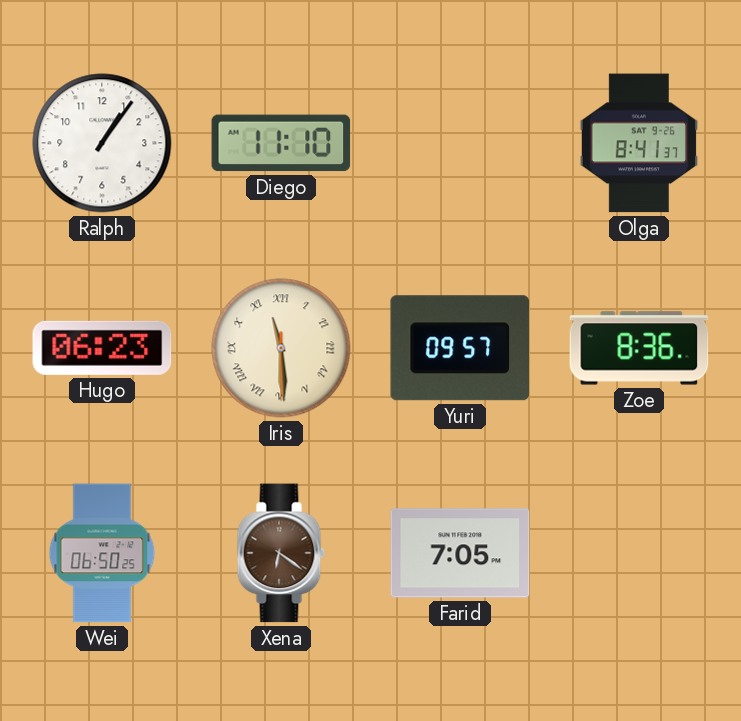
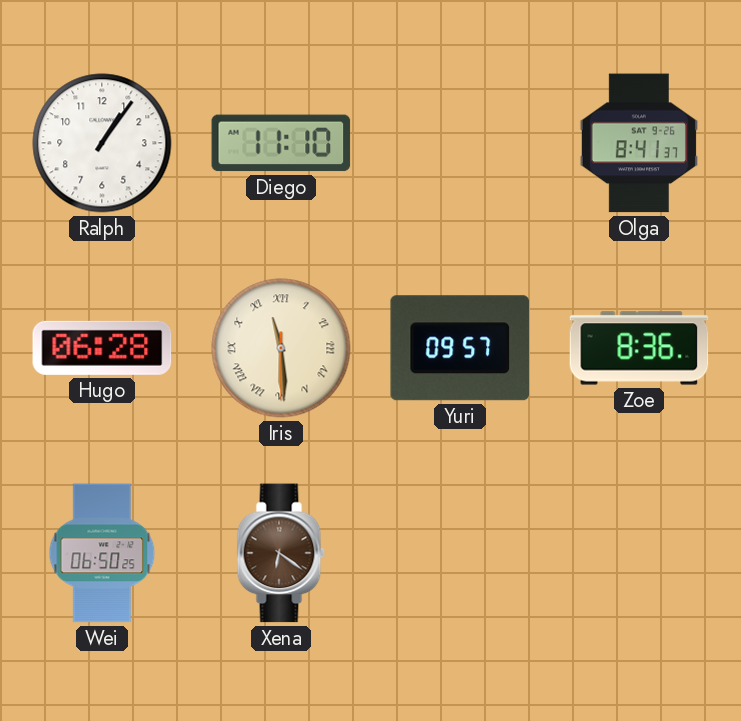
Hugo: 06:23 -> 06:28 (102, 348)
Farid: 7:05 -> none (460, 553)
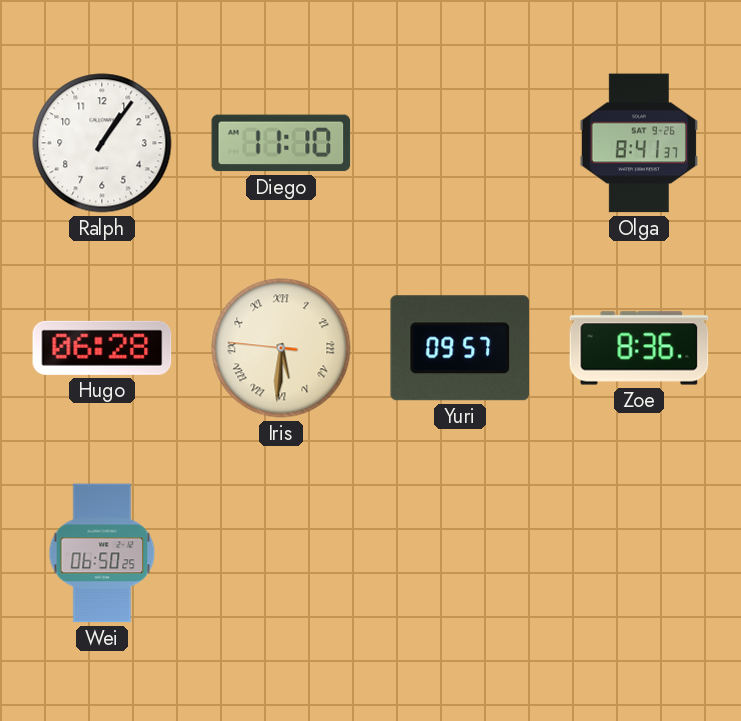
Iris: 11:29 -> 5:30 (281, 348)
Xena: 6:21 -> none (281, 553)
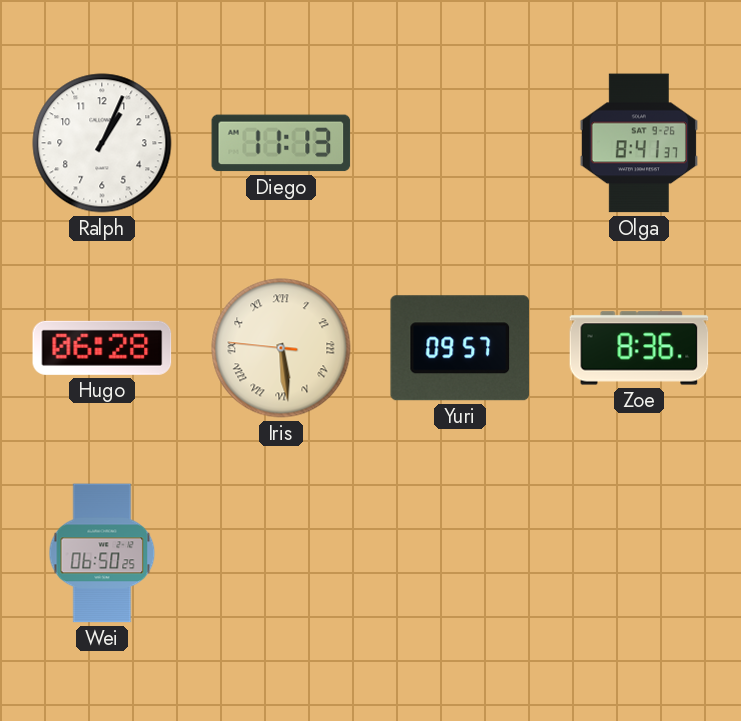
Ralph: 1:06 -> 1:04 (102, 143)
Diego: 11:10 -> 11:13 (281, 143)
Iris: 5:30 -> 5:28 (281, 348)
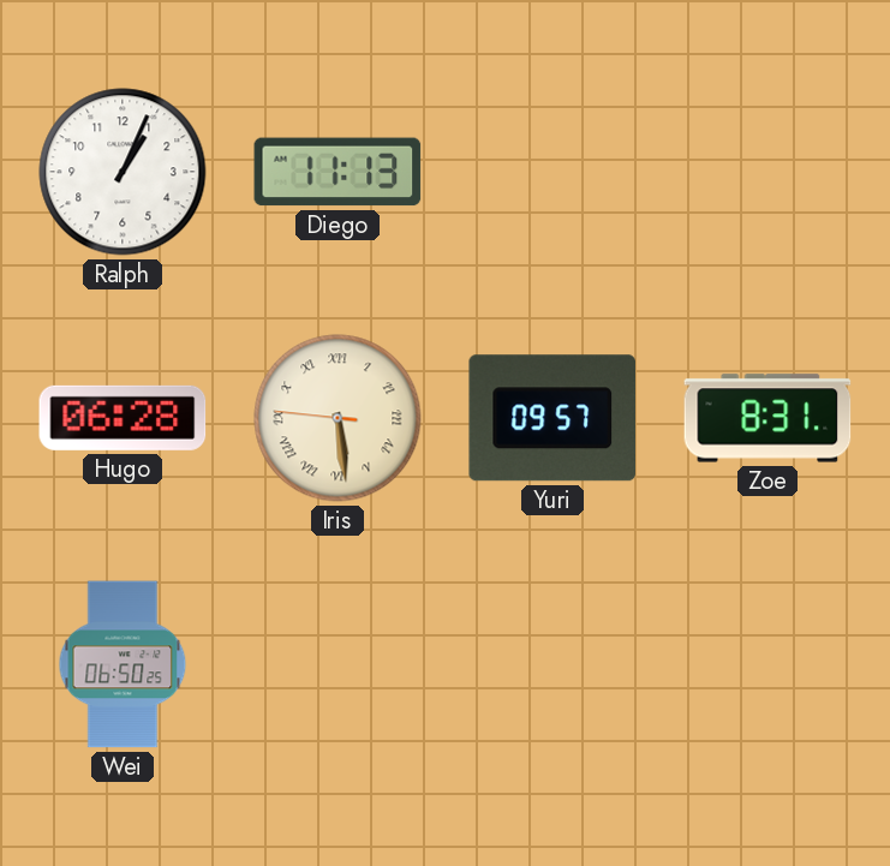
Olga: 8:41 -> none (638, 143)
Zoe: 8:36 -> 8:31 (767, 418)
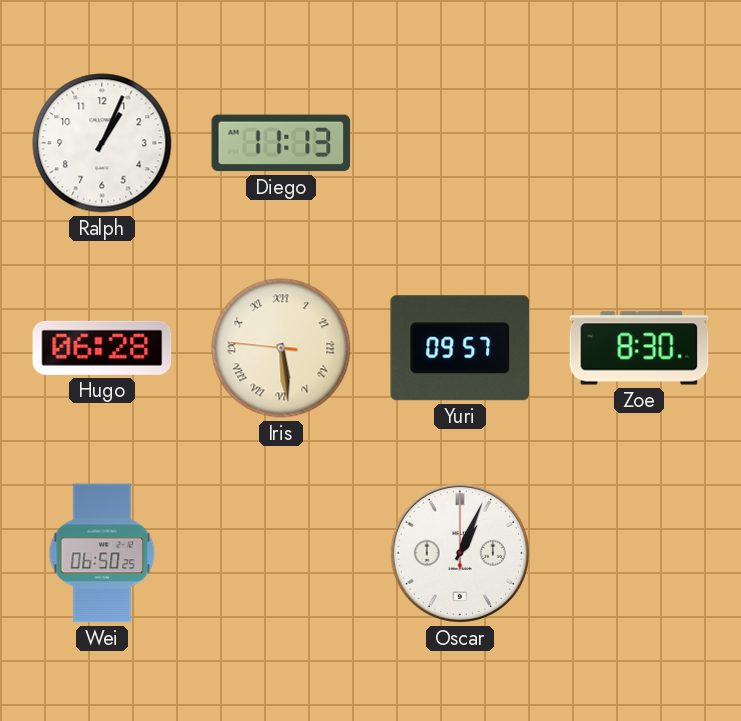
Zoe: 8:31 -> 8:30 (639, 348)
Oscar: none -> 1:04 (460, 553)
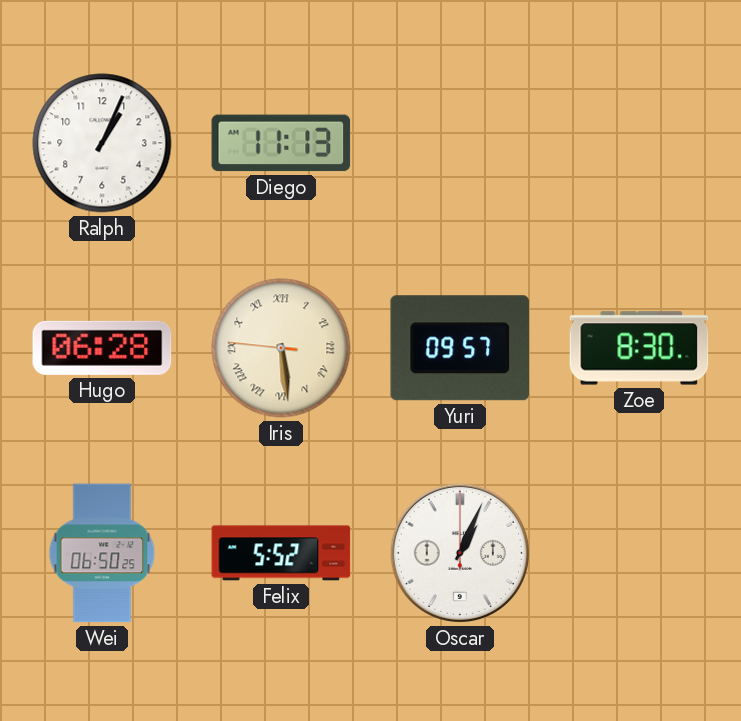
Felix: none -> 5:52 (281, 553)
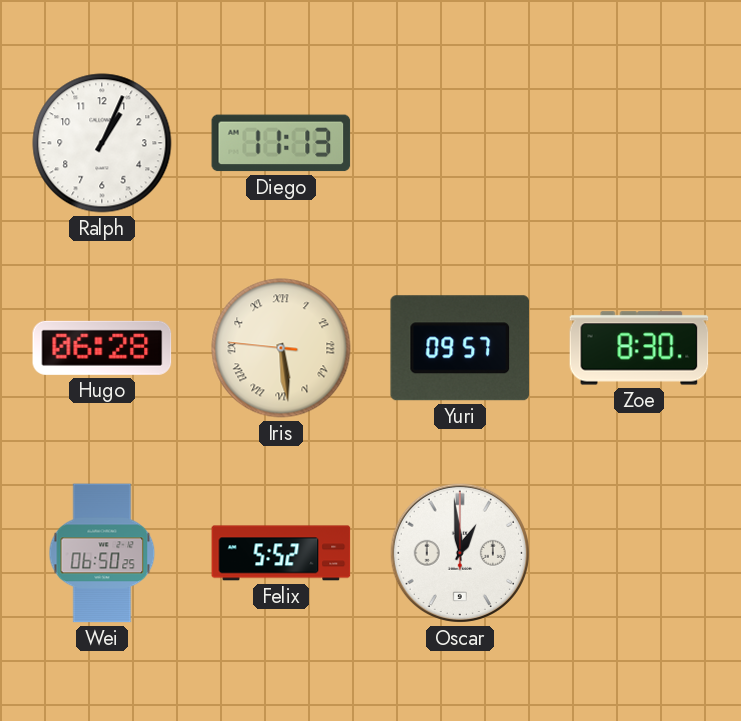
Oscar: 1:04 -> 12:59 (460, 553)
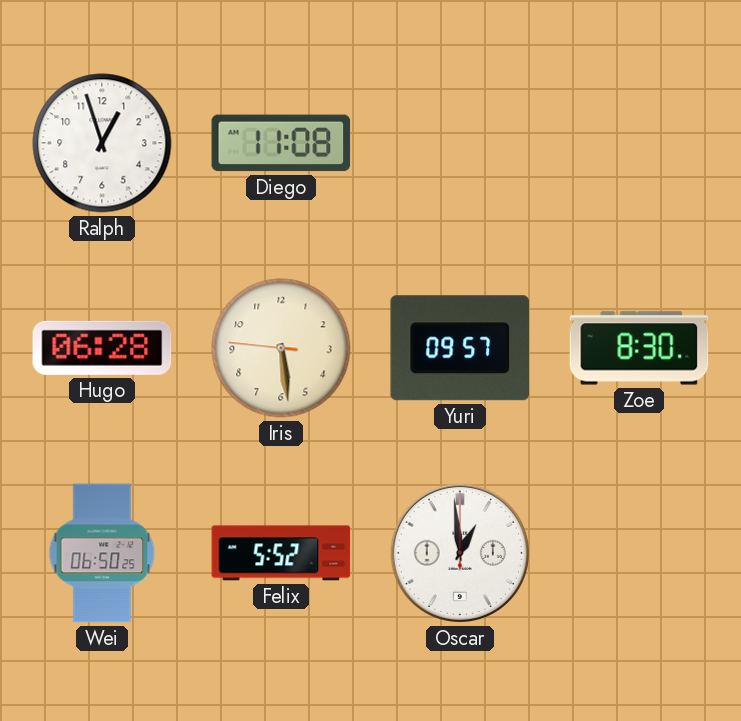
Ralph: 1:04 -> 12:57 (102, 143)
Diego: 11:13 -> 11:08 (281, 143)
Iris numerals: Roman -> Arabic (281, 348)
